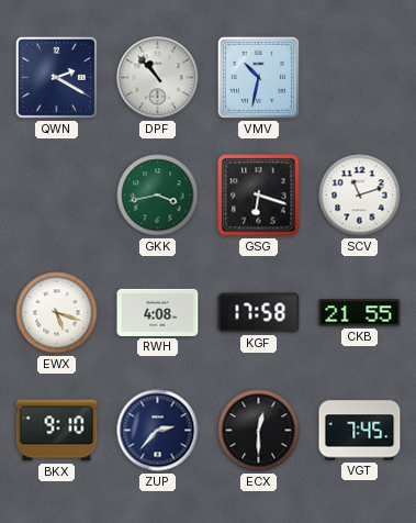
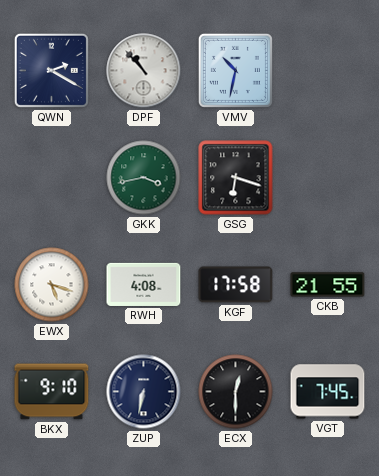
SCV: 11:12 -> none (360, 196)
ZUP: 2:37 -> 6:32 (144, 392)
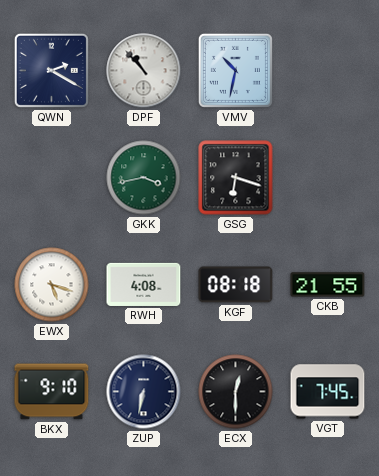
KGF: 17:58 -> 08:18 (236, 285)
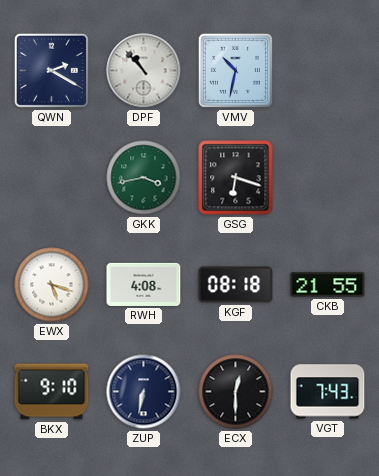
VGT: 7:45 -> 7:43 (328, 392)
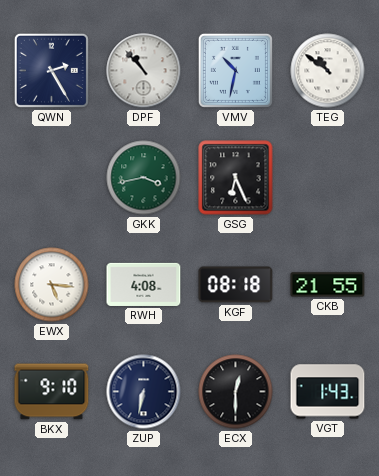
QWN: 2:20 -> 2:25 (51, 70)
TEG: none -> 10:51 (328, 71)
GSG: 6:18 -> 6:26 (236, 178)
EWX: 5:18 -> 5:16 (52, 285)
VGT: 7:43 -> 1:43 (328, 392)
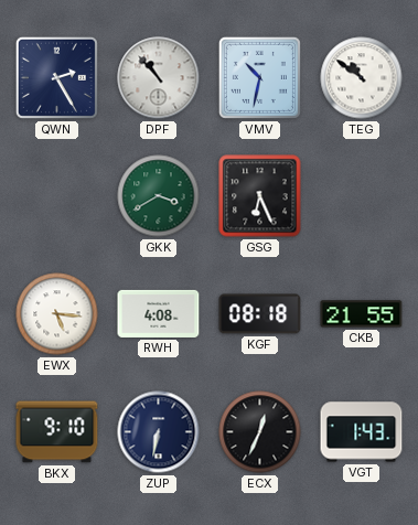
GKK: 3:43 -> 3:40 (159, 196)
ECX: 12:30 -> 12:34 (260, 432)
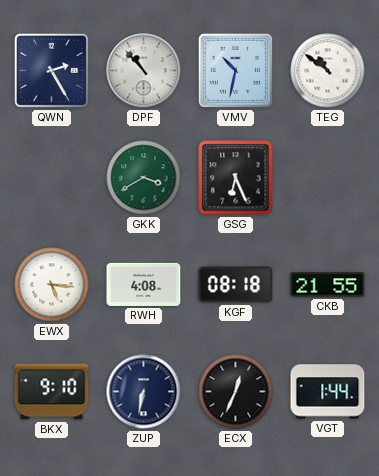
VGT: 1:43 -> 1:44 (328, 392)
